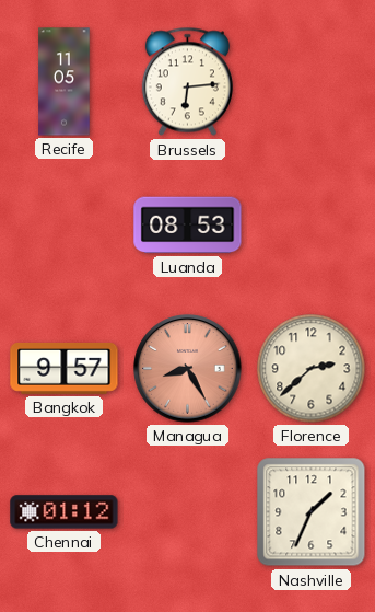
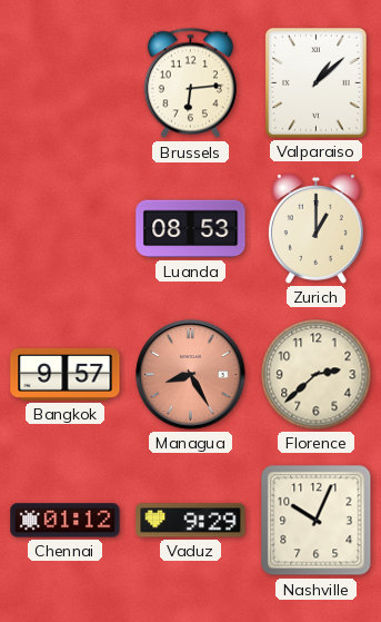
Recife: 11:05 -> none (65, 82)
Valparaiso: none -> 1:08 (317, 83)
Zurich: none -> 1:00 (315, 229)
Vaduz: none -> 9:29 (191, 521)
Nashville: 1:34 -> 10:04 (317, 521)
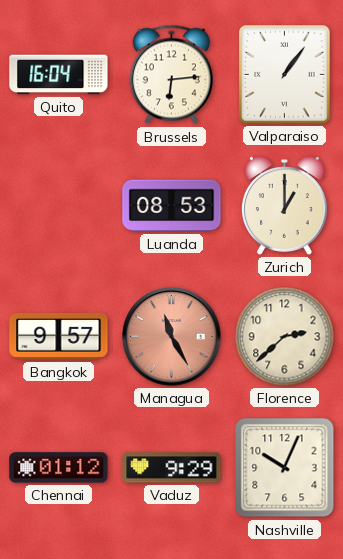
Quito: none -> 16:04 (59, 75)
Valparaiso: 1:08 -> 1:06 (285, 75)
Managua: 8:25 -> 11:25 (172, 337)
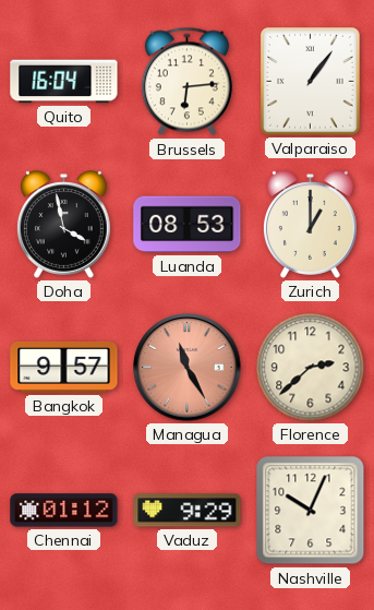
Doha: none -> 3:58 (63, 225)
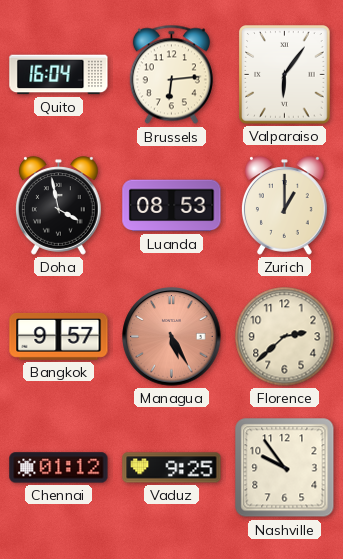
Valparaiso: 1:06 -> 6:06 (285, 75)
Managua: 11:25 -> 5:25 (172, 337)
Vaduz: 9:29 -> 9:25 (172, 468)
Nashville: 10:04 -> 9:54 (285, 468)
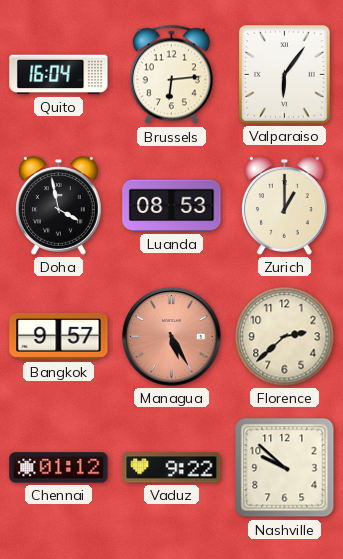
Vaduz: 9:25 -> 9:22 (172, 468)
Nashville: 9:54 -> 9:52 (285, 468)
